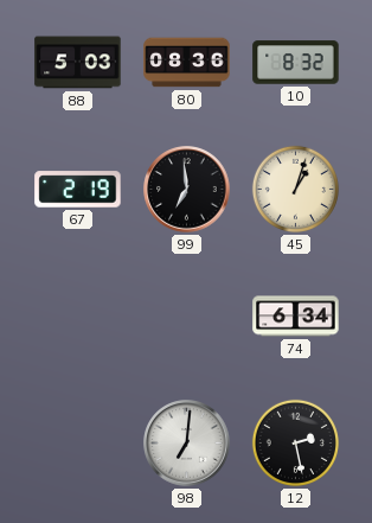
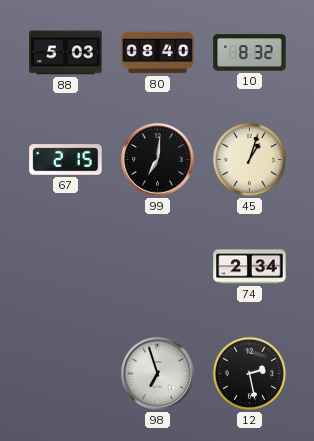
80: 08:36 -> 08:40 (158, 53)
67: 2:19 -> 2:15 (66, 160)
99: 6:59 -> 7:01 (158, 160)
74: 6:34 -> 2:34 (250, 267)
98: 7:01 -> 6:57 (158, 374)
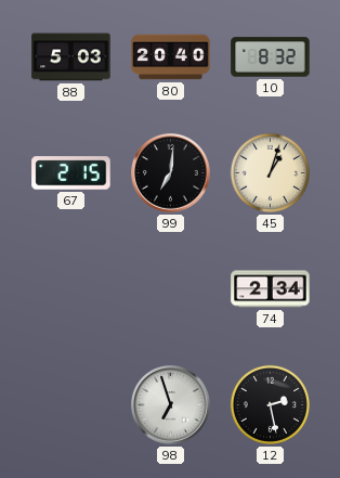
80: 08:40 -> 20:40 (171, 57)
